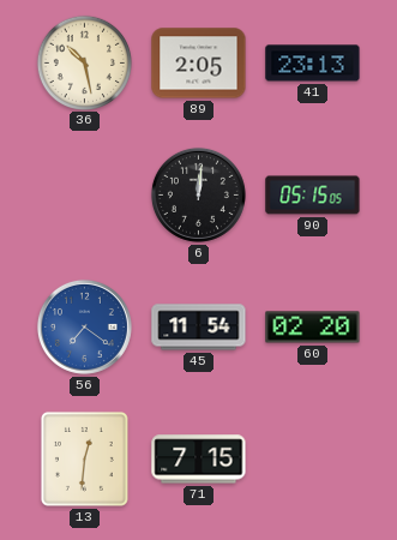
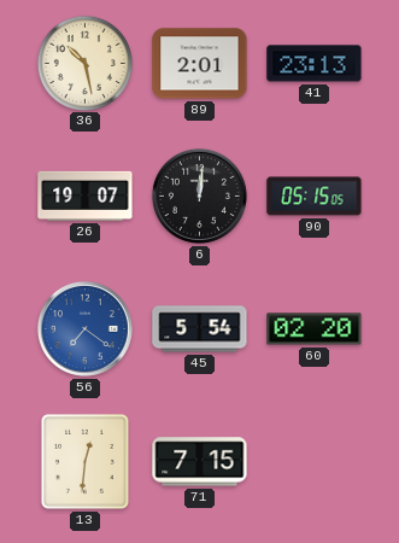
89: 2:05 -> 2:01 (200, 64)
26: none -> 19:07 (86, 195)
45: 11:54 -> 5:54 (200, 329)
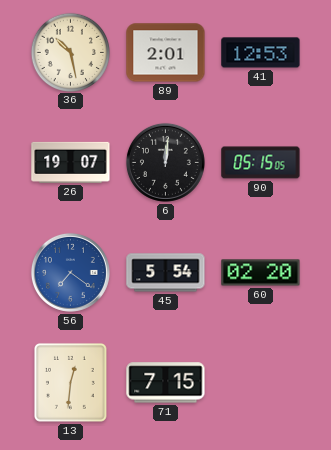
41: 23:13 -> 12:53 (261, 53)
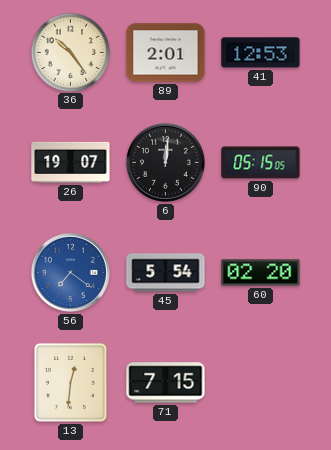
36: 10:28 -> 10:24 (70, 52)
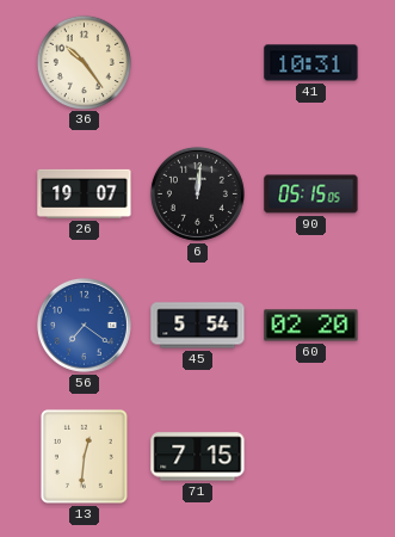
89: 2:01 -> none (166, 53)
41: 12:53 -> 10:31 (311, 63)
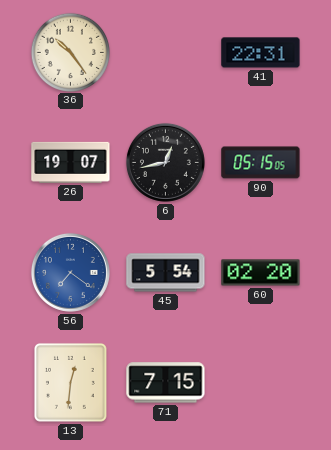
41: 10:31 -> 22:31 (261, 53)
6: 12:01 -> 12:43 (165, 162)
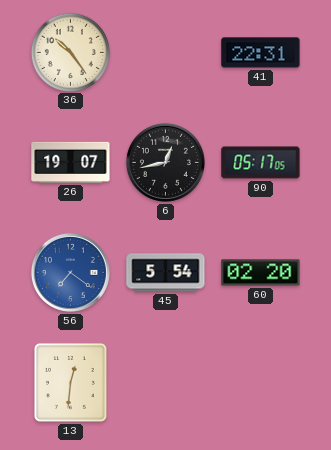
90: 05:15 -> 05:17 (261, 163)
71: 7:15 -> none (166, 383)
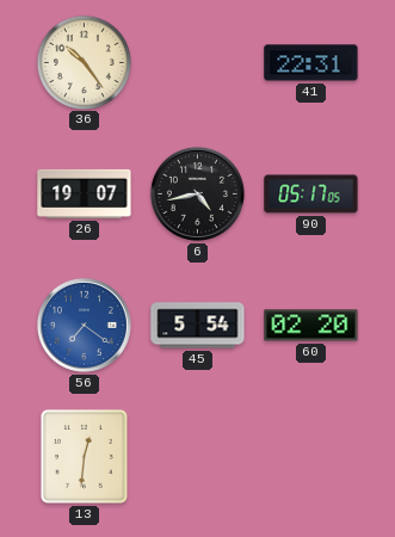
6: 12:43 -> 4:43 (197, 193)
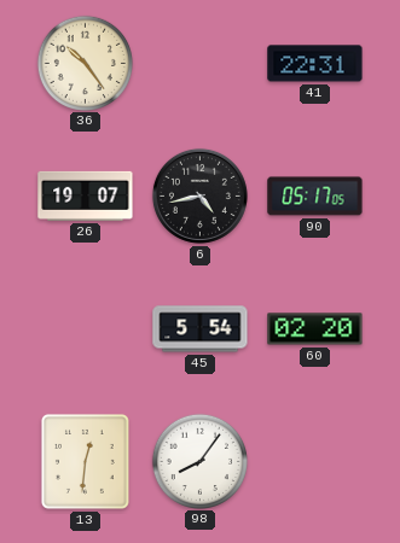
56: 7:21 -> none (84, 325)
98: none -> 8:06 (199, 461)
